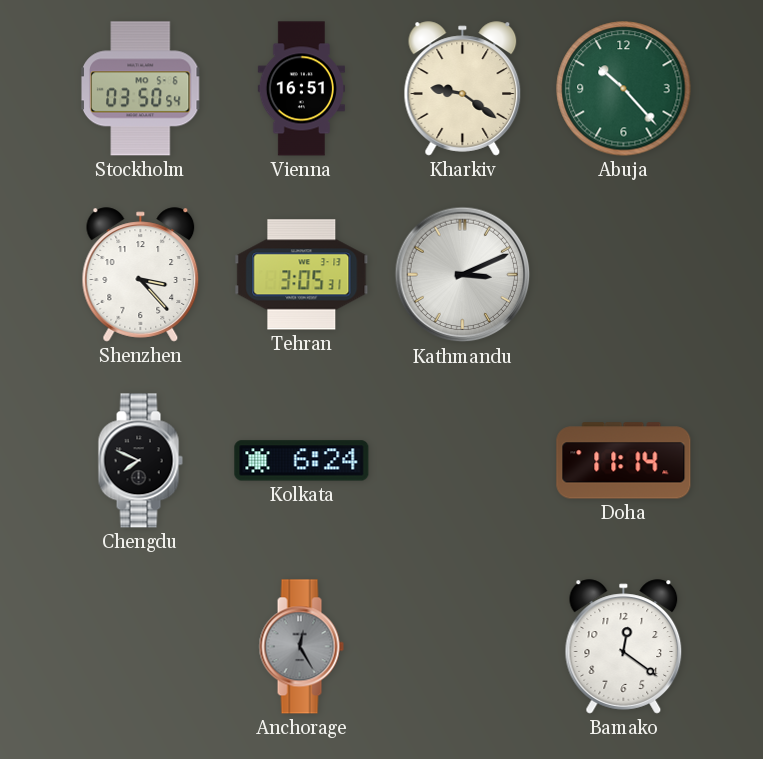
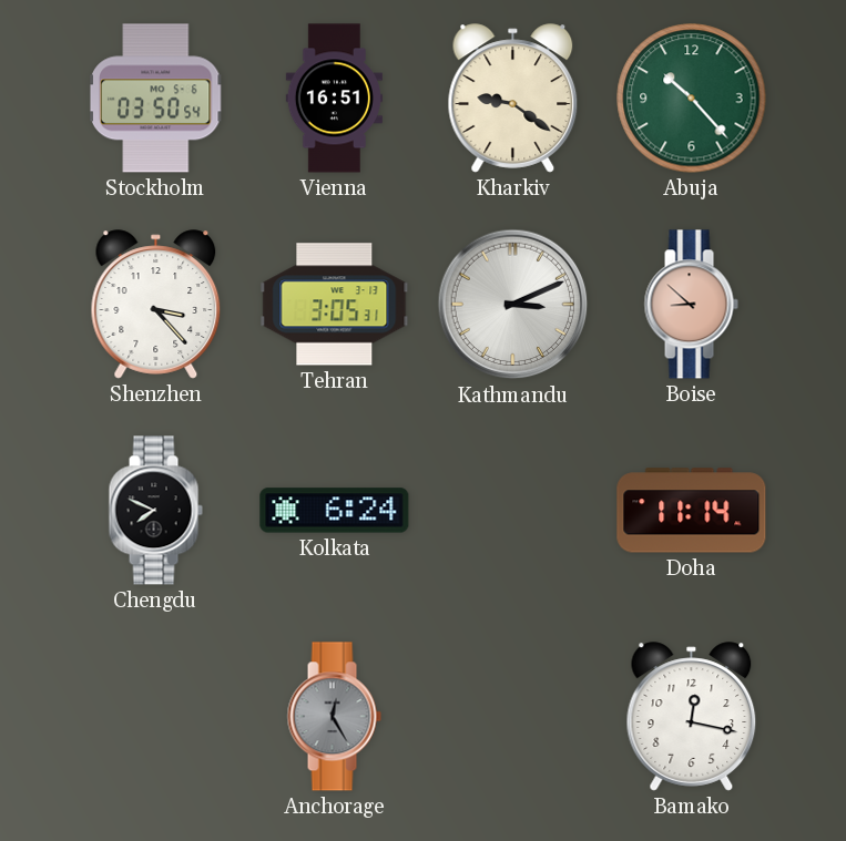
Boise: none -> 8:52 (691, 305)
Bamako: 12:21 -> 12:17 (692, 717)
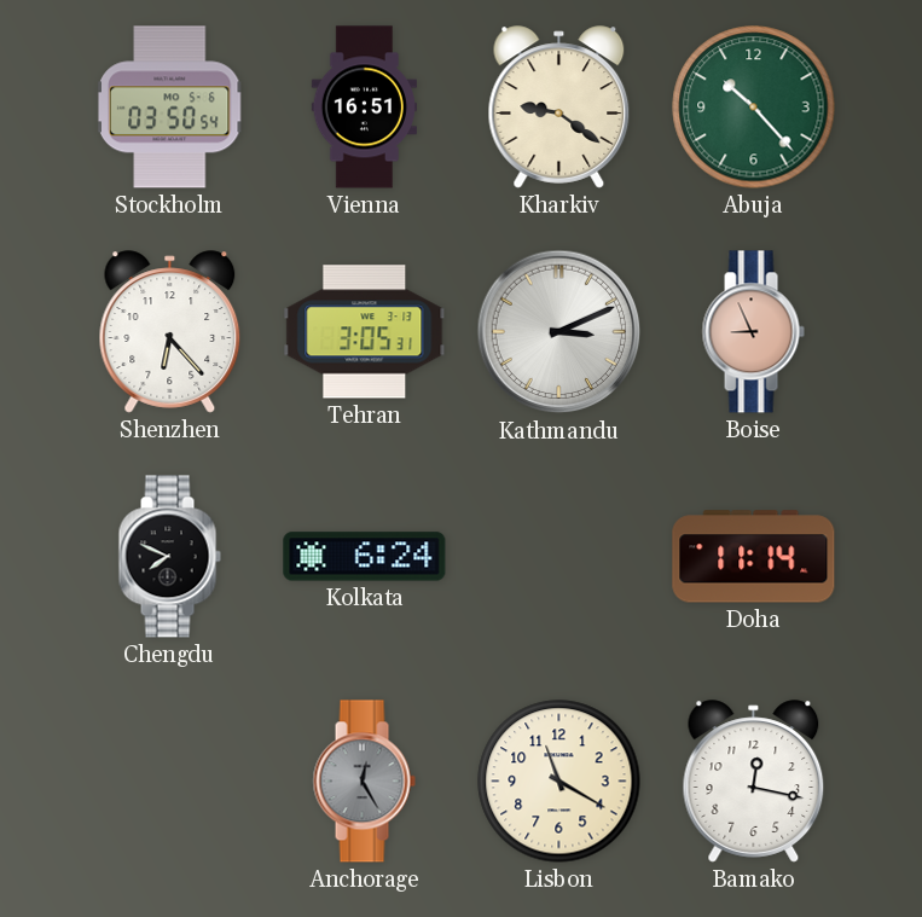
Shenzhen: 3:23 -> 6:23 (170, 332)
Boise: 8:52 -> 8:56 (753, 332)
Lisbon: none -> 11:20 (559, 782)
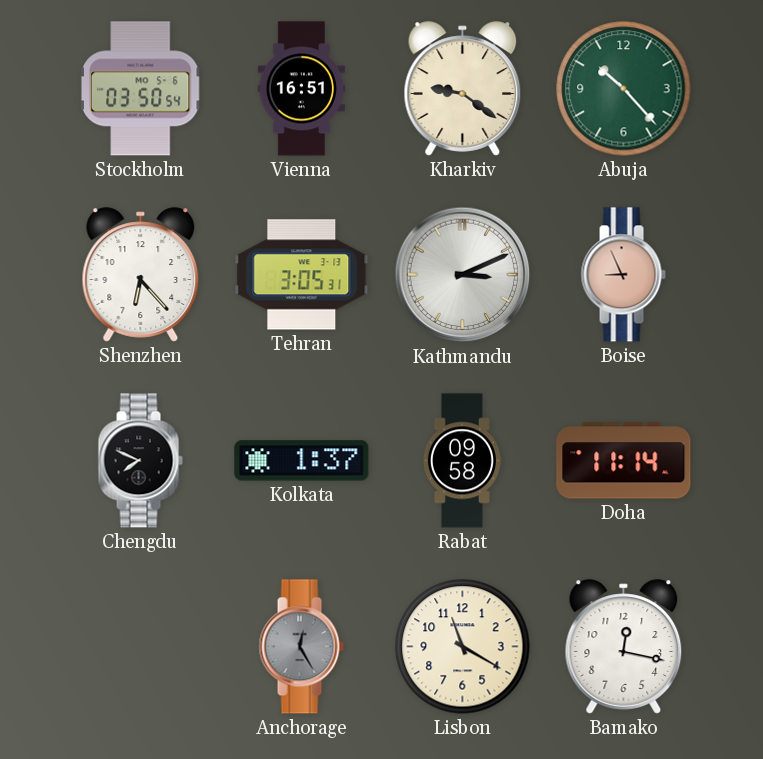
Kolkata: 6:24 -> 1:37 (302, 461)
Rabat: none -> 09:58 (462, 461)
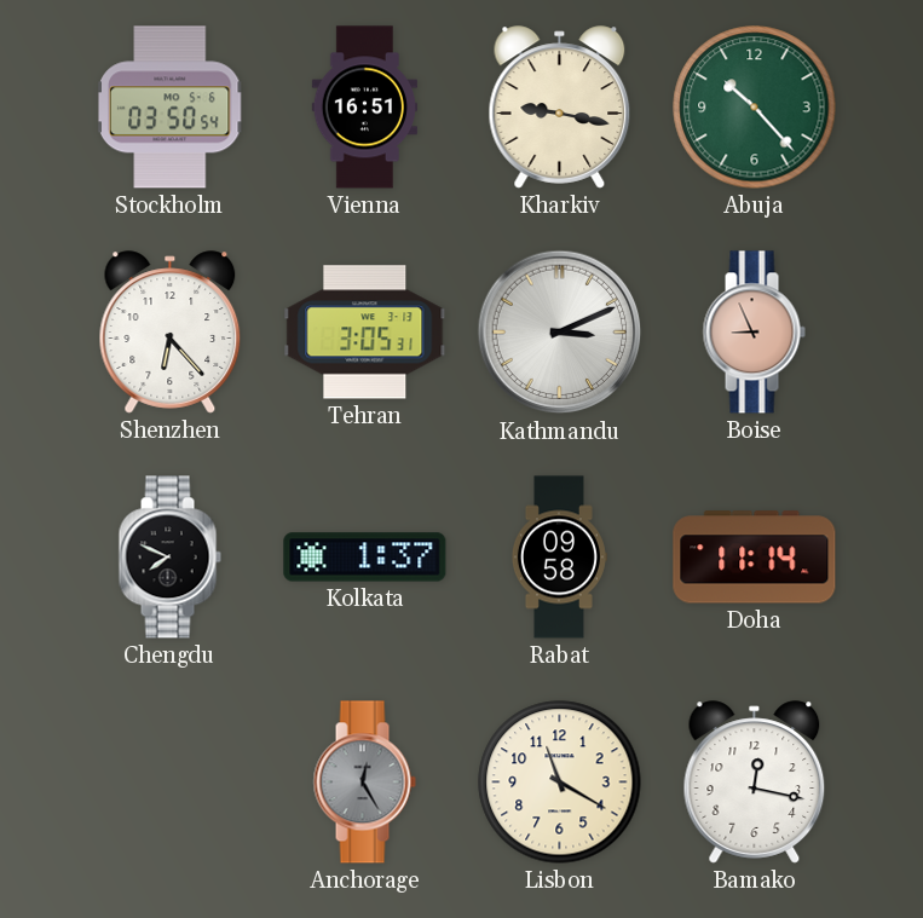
Kharkiv: 9:21 -> 9:17 (560, 108)
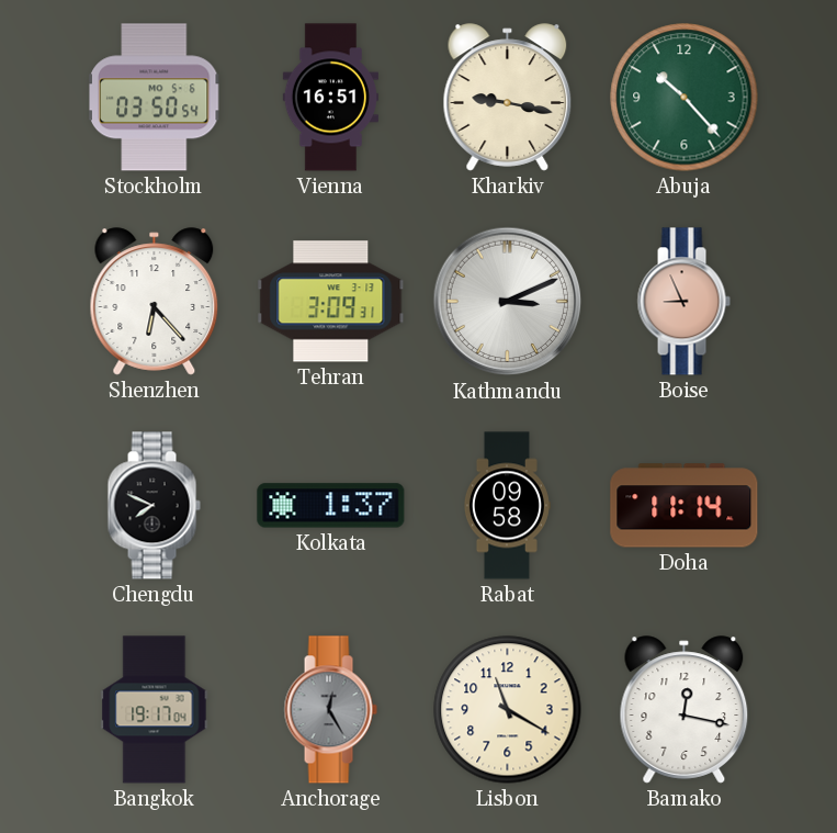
Tehran: 3:05 -> 3:09 (331, 302)
Bangkok: none -> 19:17 (155, 710)
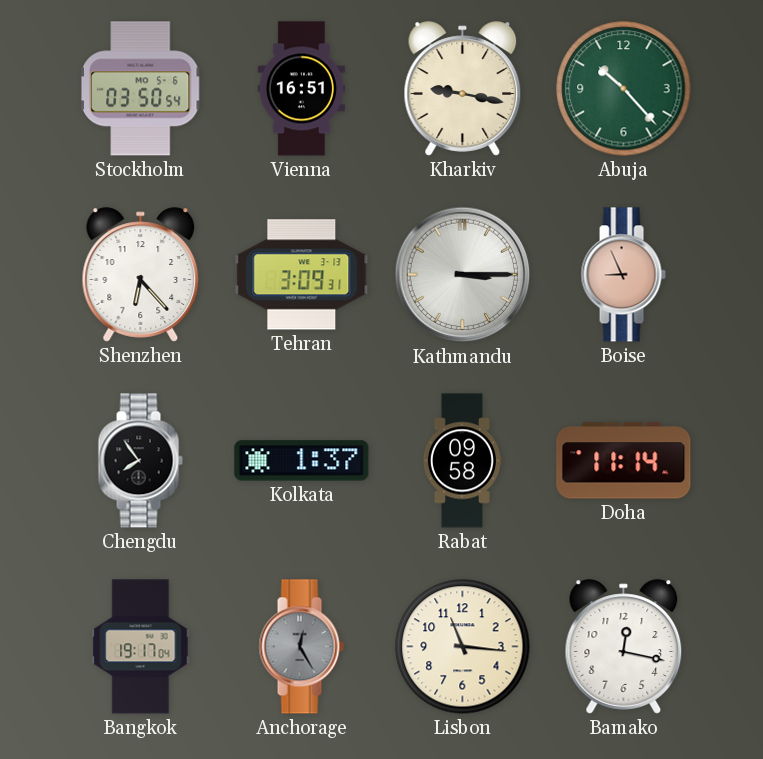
Kathmandu: 3:11 -> 3:15 (463, 275)
Chengdu: 7:49 -> 7:54 (140, 461)
Lisbon: 11:20 -> 11:16 (463, 647)
